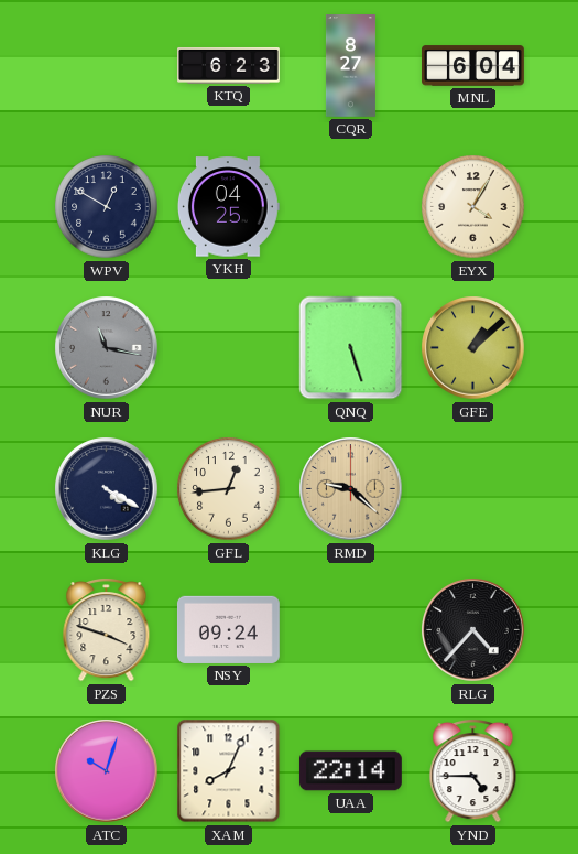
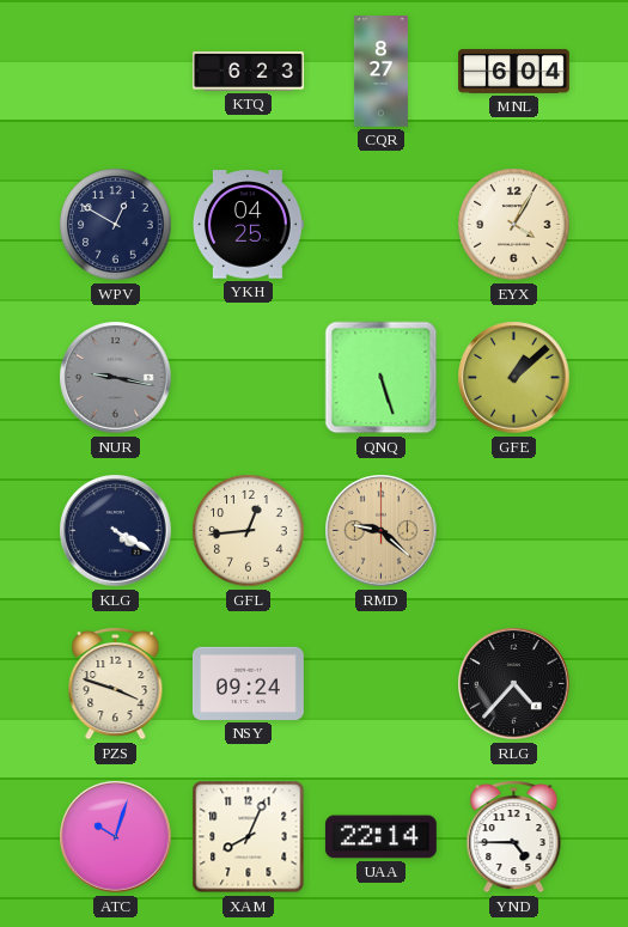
NUR: 11:17 -> 9:17 (116, 378)
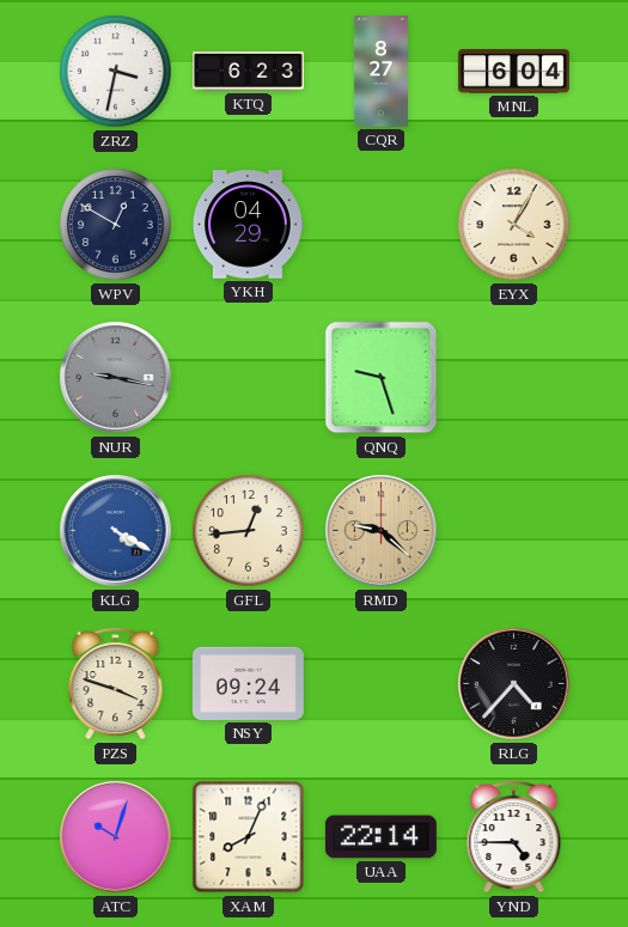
ZRZ: none -> 3:32 (116, 72)
YKH: 04:25 -> 04:29 (248, 225)
QNQ: 5:27 -> 9:27 (382, 378)
GFE: 1:08 -> none (514, 378)
KLG dial: navy -> blue (116, 531)
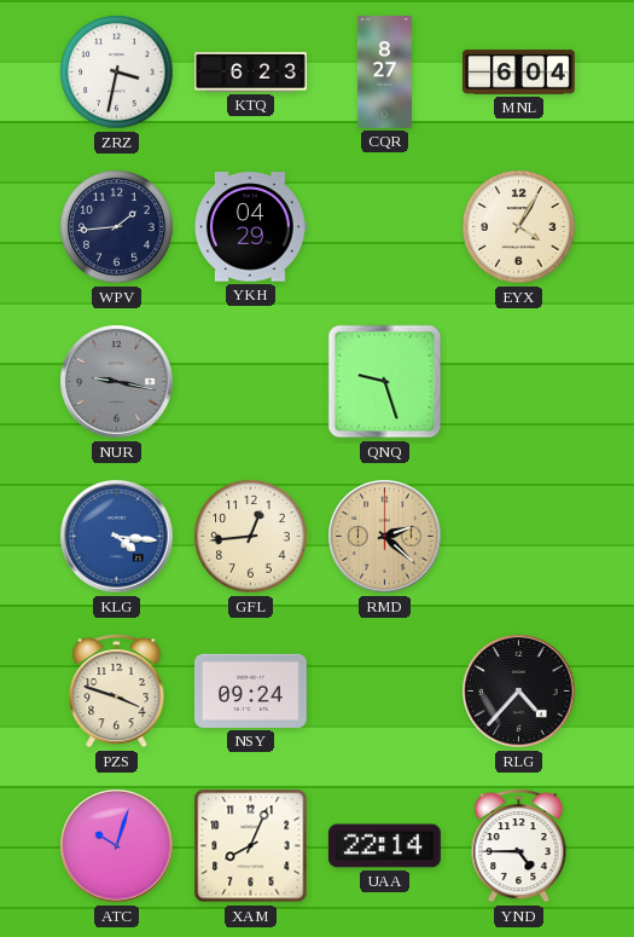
WPV: 12:50 -> 1:44 (117, 227)
KLG: 4:20 -> 4:16 (117, 537)
RMD: 9:22 -> 2:22 (385, 537)
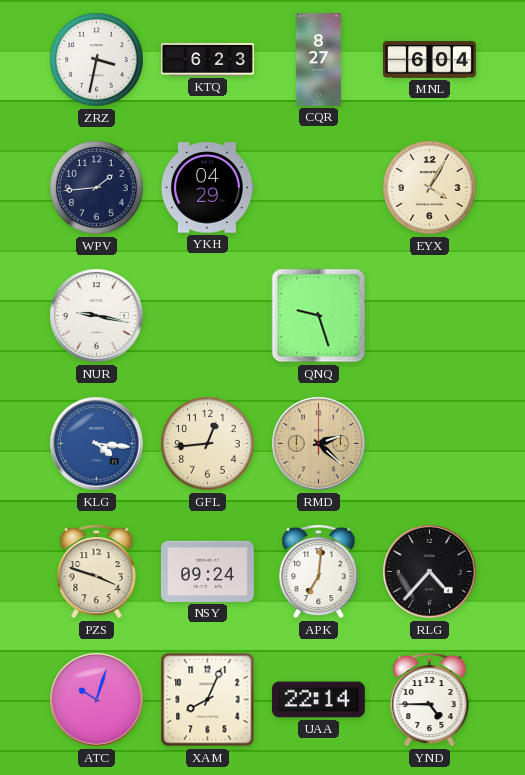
NUR dial: grey -> white (97, 316)
APK: none -> 7:01 (319, 571)
